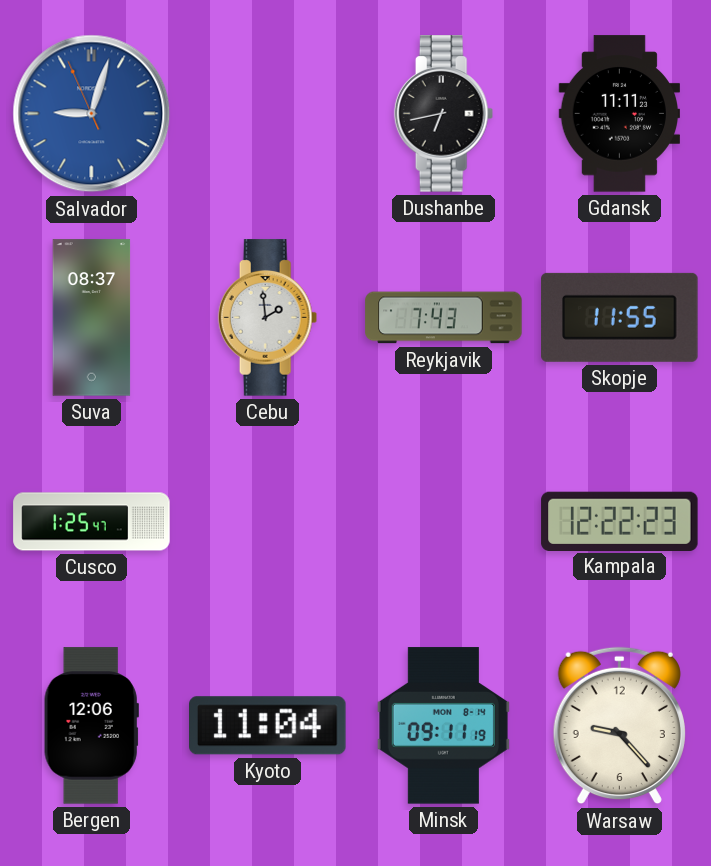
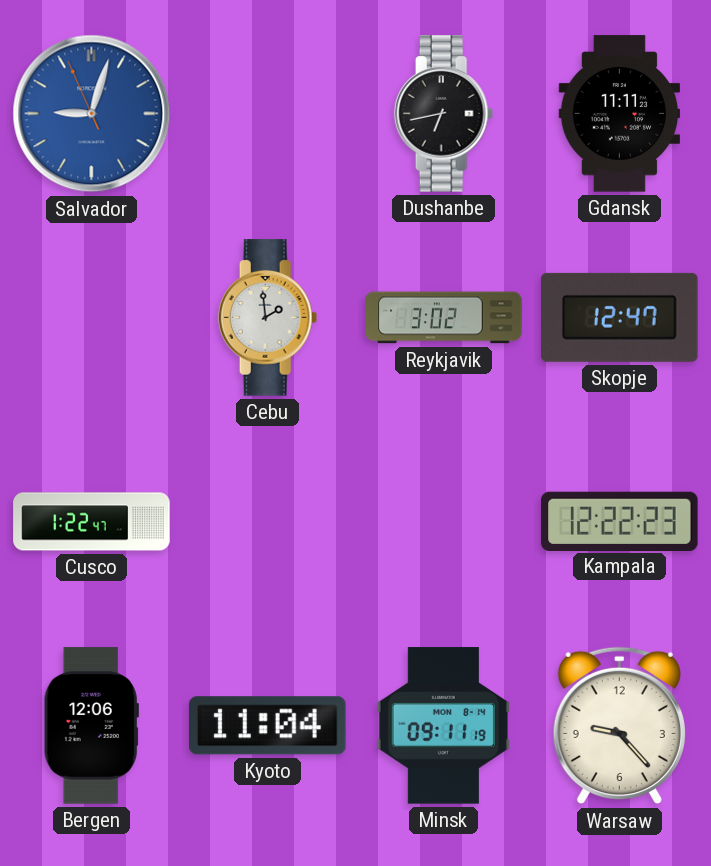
Suva: 08:37 -> none (92, 318)
Reykjavik: 7:43 -> 3:02 (444, 318)
Skopje: 11:55 -> 12:47 (620, 317)
Cusco: 1:25 -> 1:22 (92, 522)
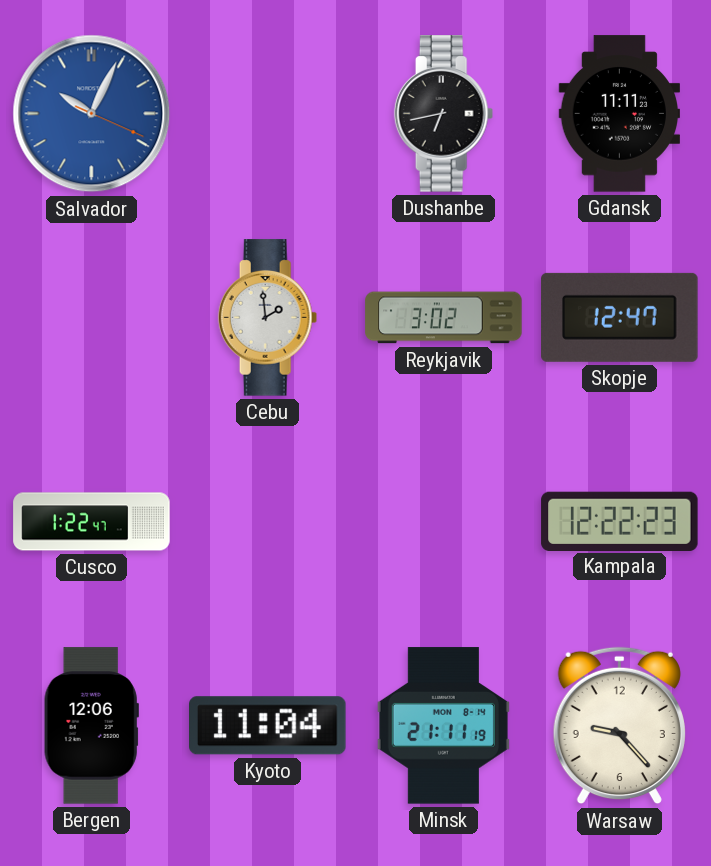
Salvador: 9:02 -> 10:04 (92, 114)
Minsk: 09:11 -> 21:11 (443, 726)
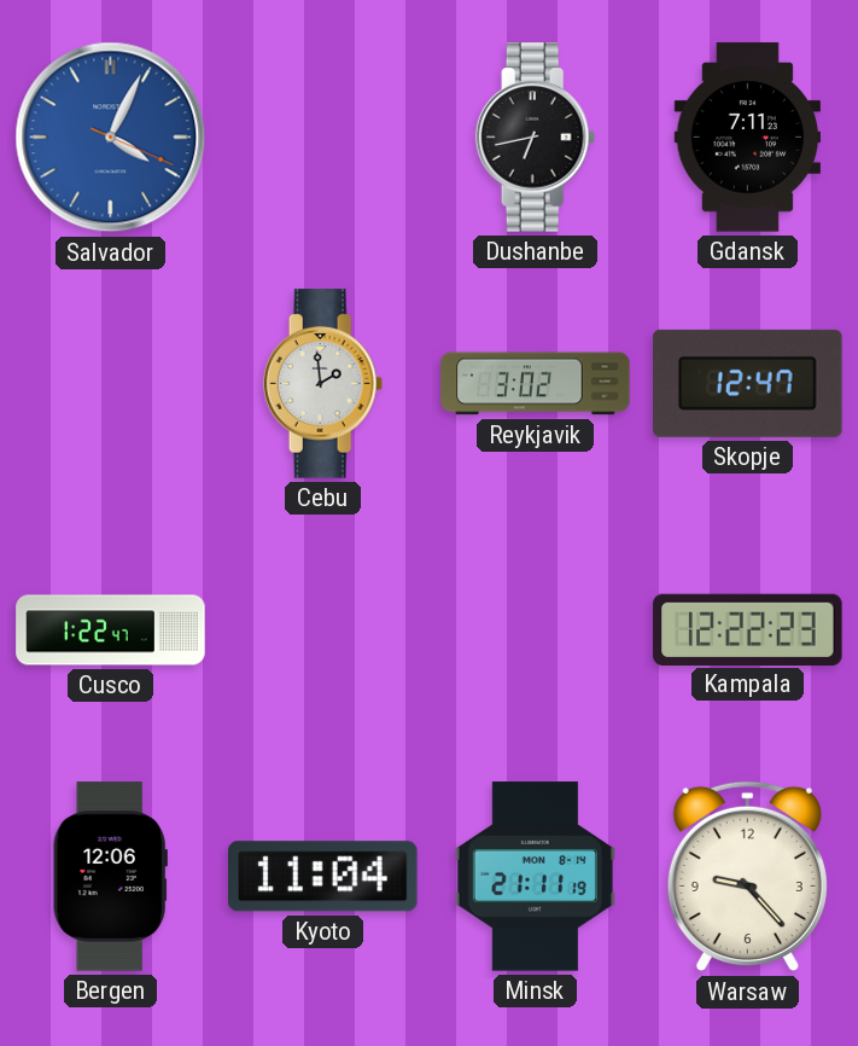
Salvador: 10:04 -> 4:04 (111, 138)
Gdansk: 11:11 -> 7:11 (747, 138)
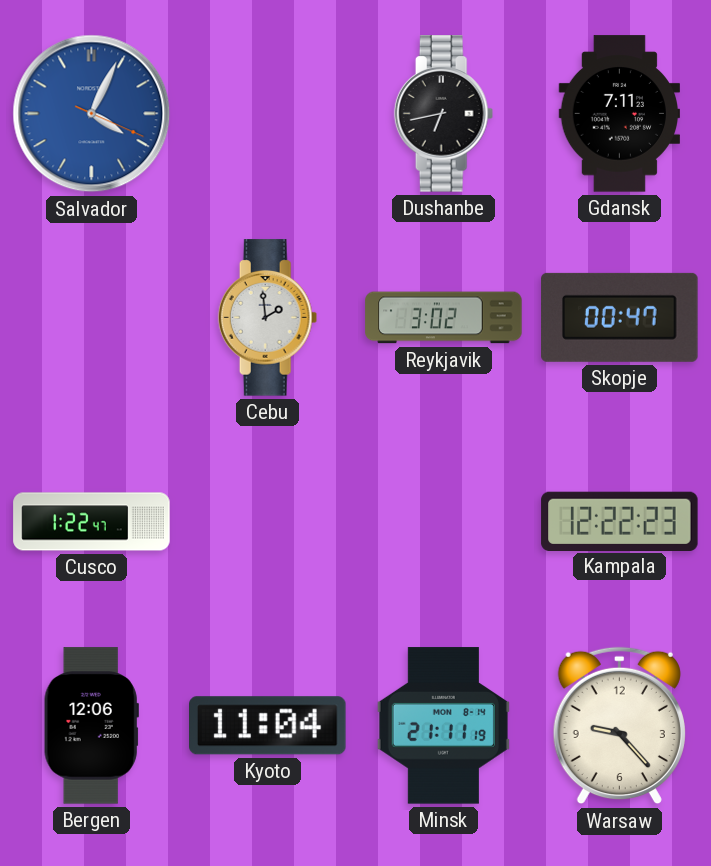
Skopje: 12:47 -> 00:47 (620, 317)
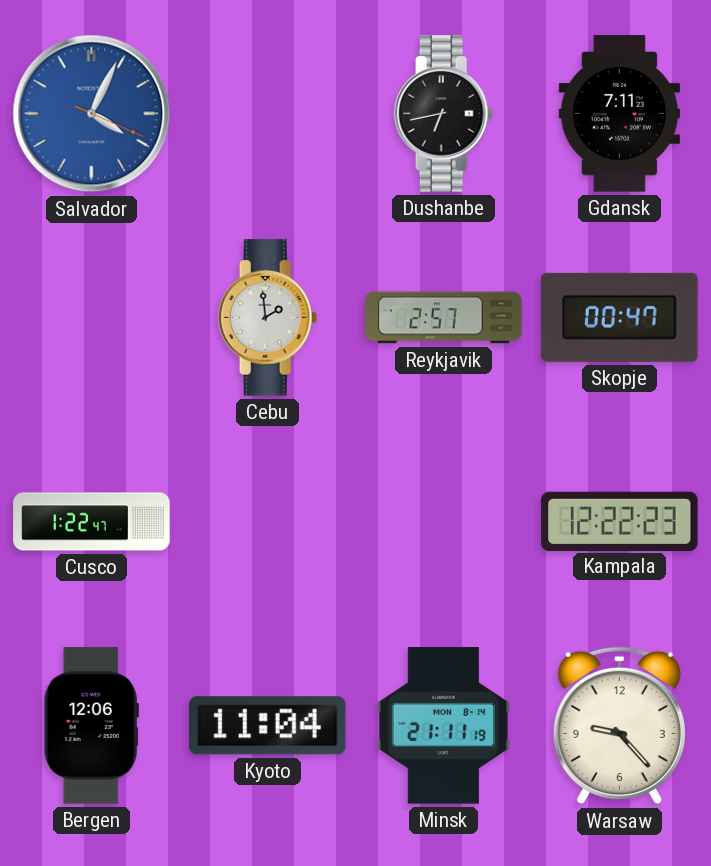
Reykjavik: 3:02 -> 2:57 (444, 318)
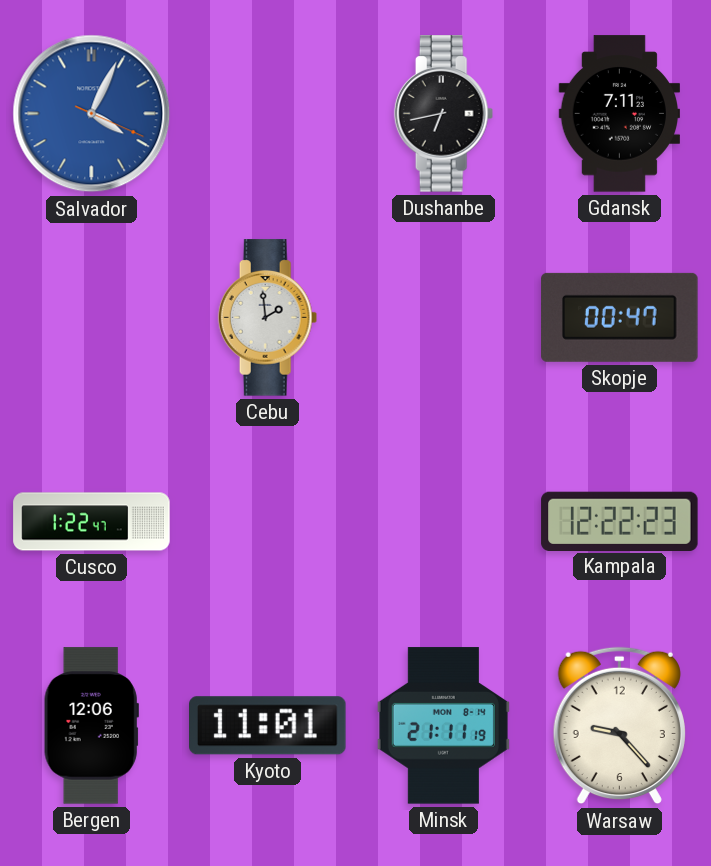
Reykjavik: 2:57 -> none (444, 318)
Kyoto: 11:04 -> 11:01 (268, 726)
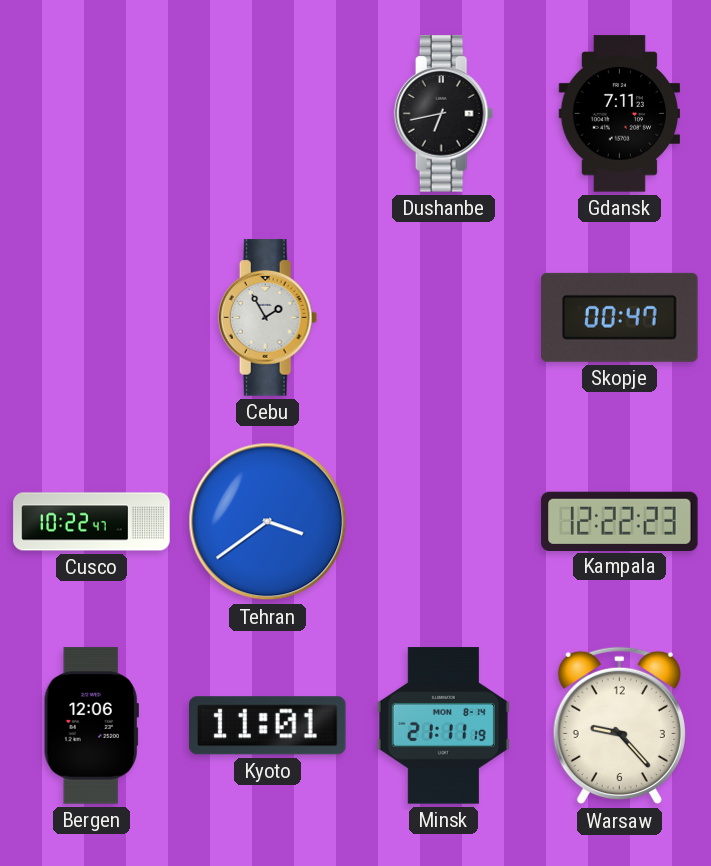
Salvador: 4:04 -> none (92, 114)
Cebu: 1:59 -> 1:55 (268, 318)
Cusco: 1:22 -> 10:22 (92, 522)
Tehran: none -> 3:39 (268, 522)
